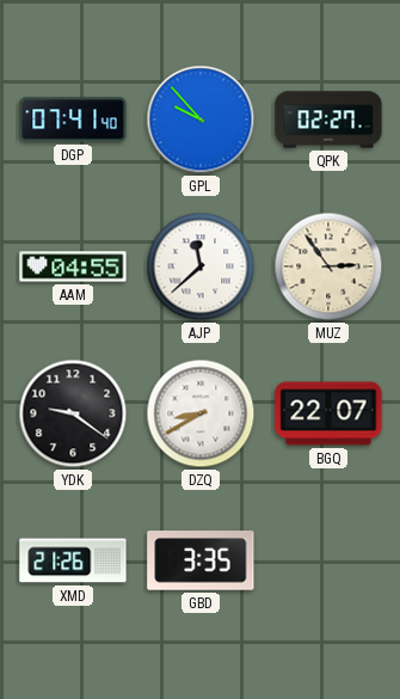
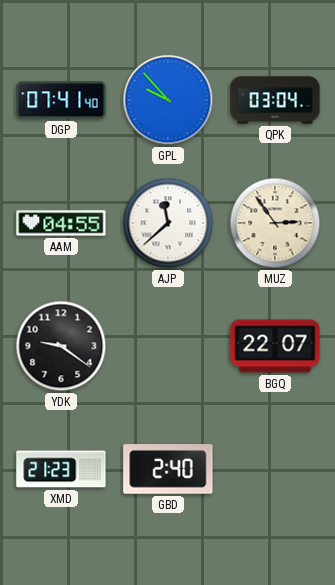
QPK: 02:27 -> 03:04 (275, 100)
DZQ: 8:40 -> none (201, 413)
XMD: 21:26 -> 21:23 (61, 469)
GBD: 3:35 -> 2:40 (168, 469)
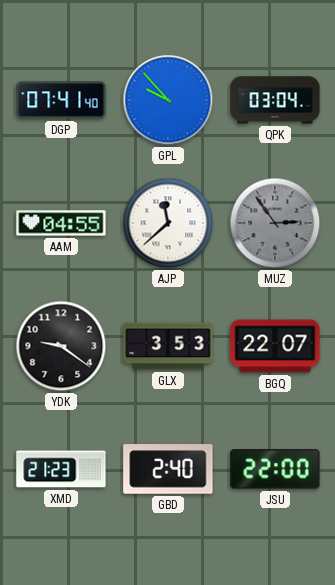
MUZ dial: cream -> grey (275, 223)
GLX: none -> 3:53 (168, 346)
JSU: none -> 22:00 (275, 469)
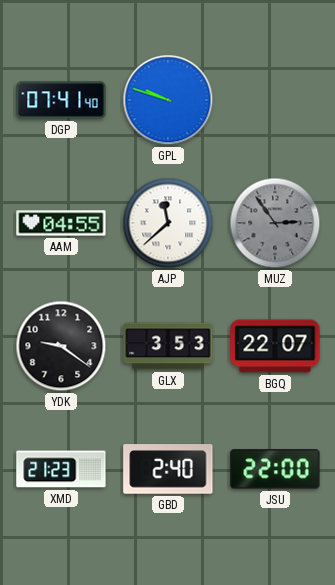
GPL: 9:53 -> 9:48 (168, 100)
QPK: 03:04 -> none (275, 100)
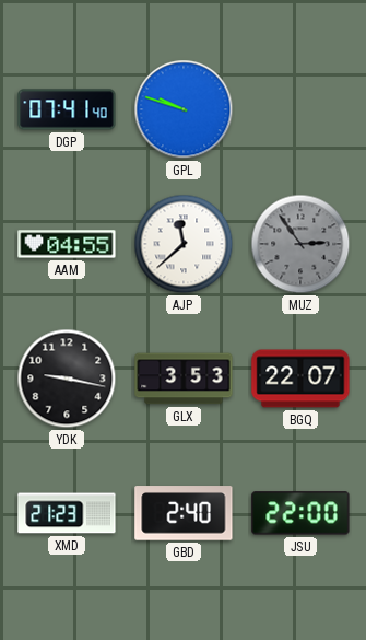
YDK: 9:21 -> 9:17 (67, 379)
